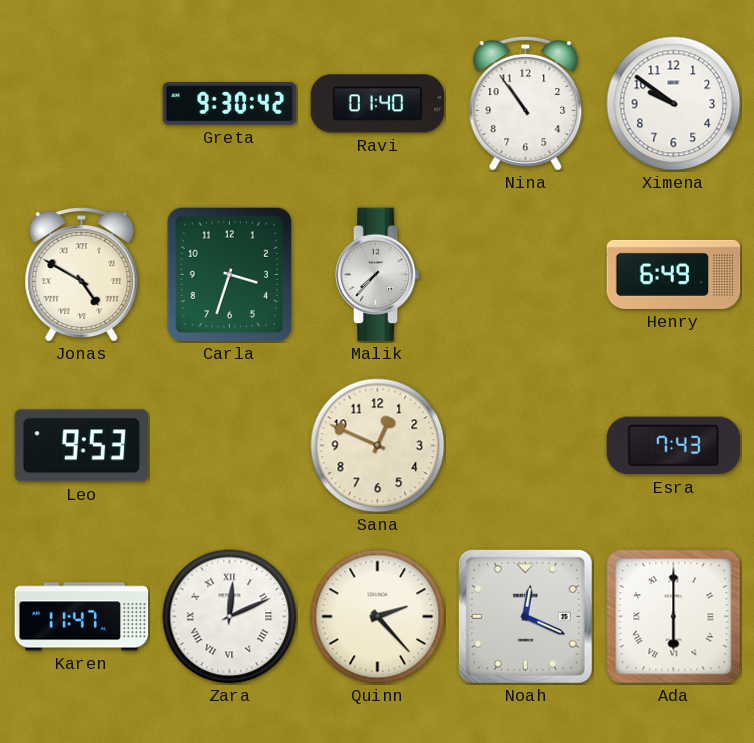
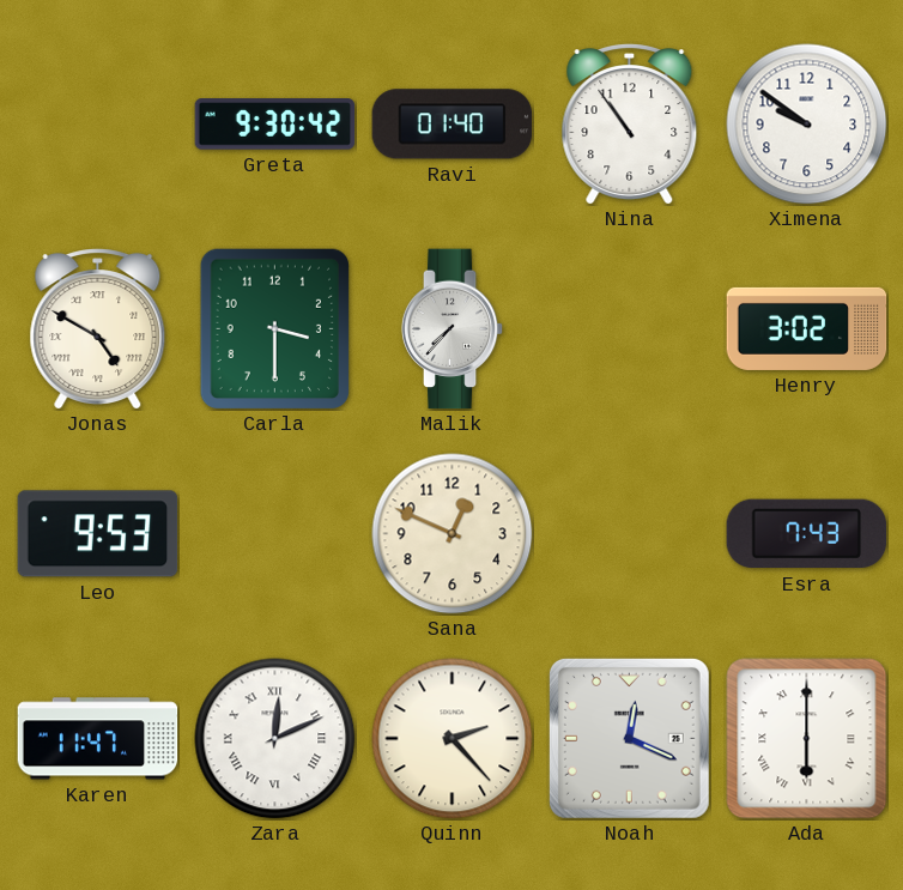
Carla: 3:33 -> 3:30 (274, 328)
Henry: 6:49 -> 3:02 (807, 328)
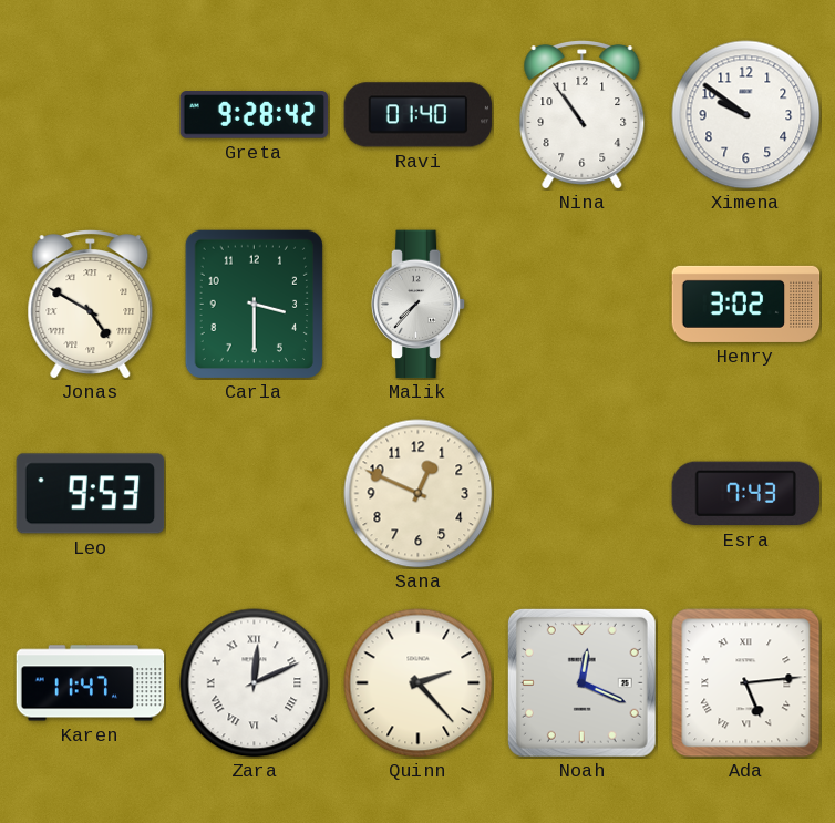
Greta: 9:30 -> 9:28 (255, 115)
Ada: 6:00 -> 5:14 (746, 683)
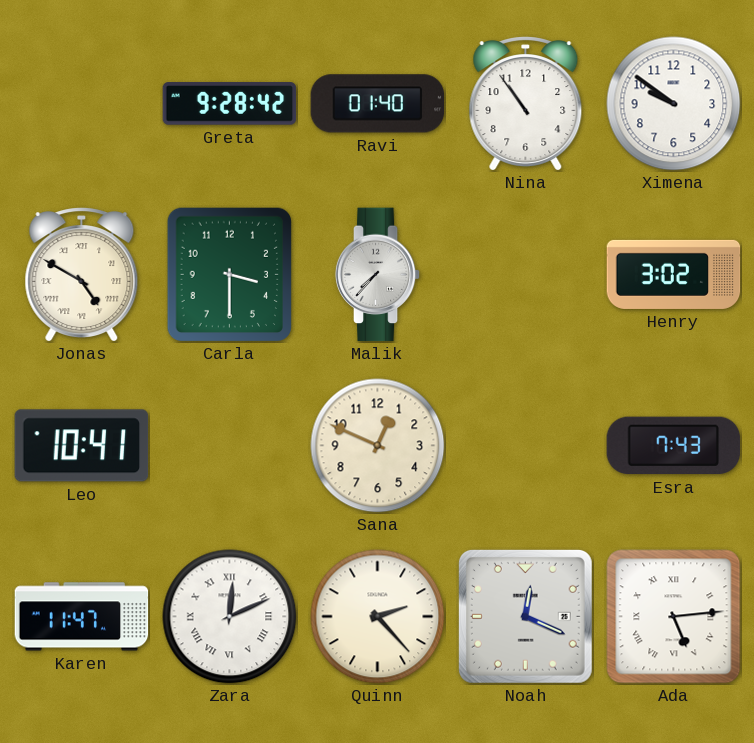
Leo: 9:53 -> 10:41 (82, 446)
